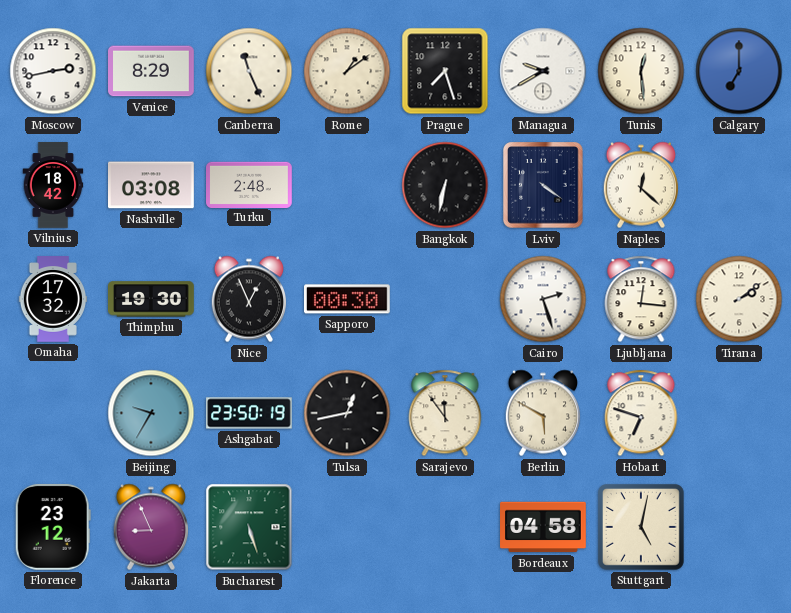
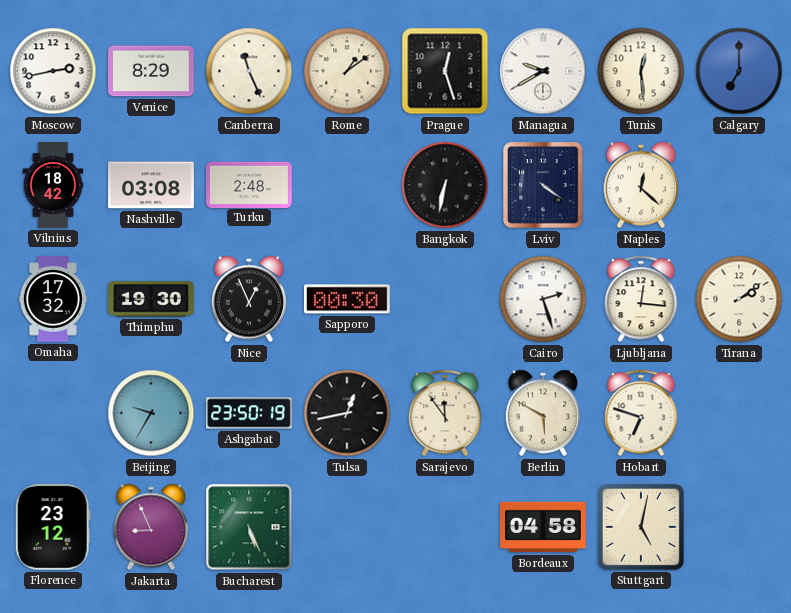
Prague: 7:27 -> 12:27 (445, 71)
Bucharest: 5:27 -> 5:26 (249, 527)
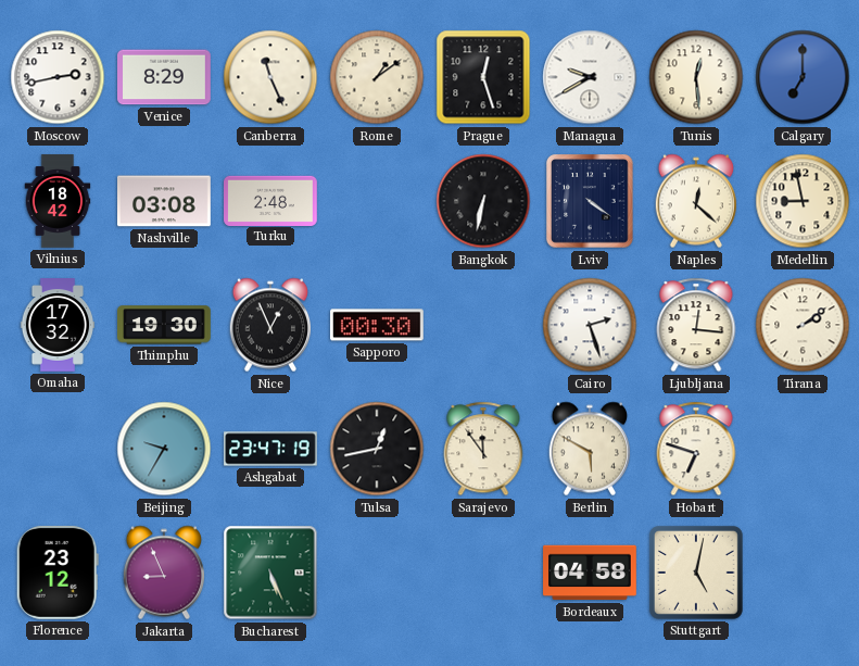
Medellin: none -> 8:58 (803, 201)
Ashgabat: 23:50 -> 23:47 (270, 449)
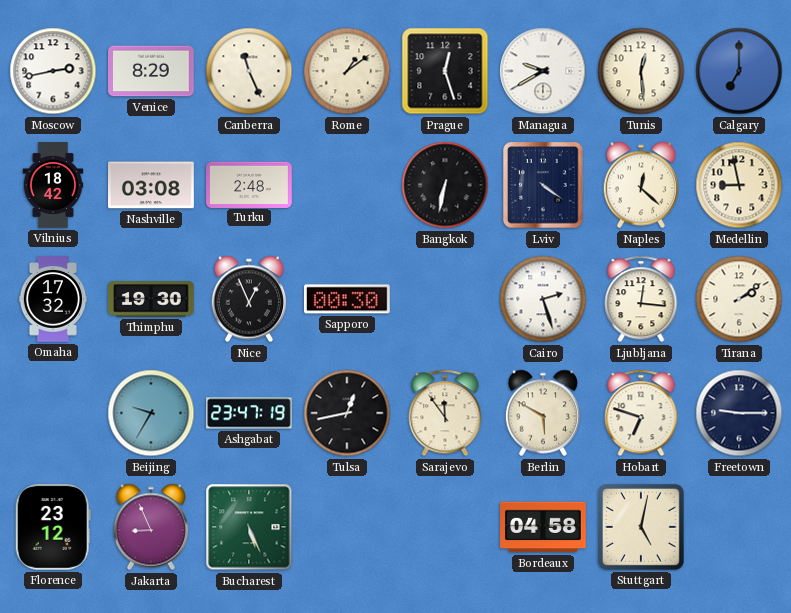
Freetown: none -> 9:15 (739, 413)
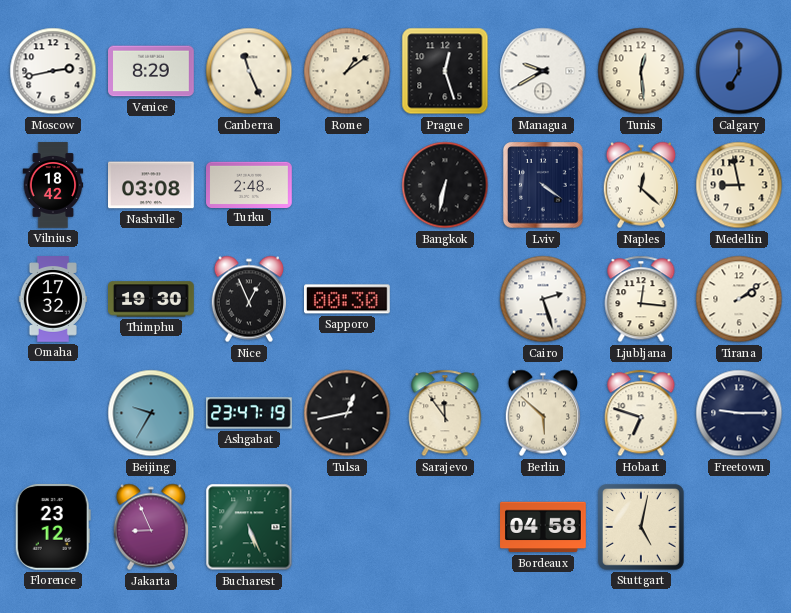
Berlin: 5:50 -> 5:52 (542, 413)
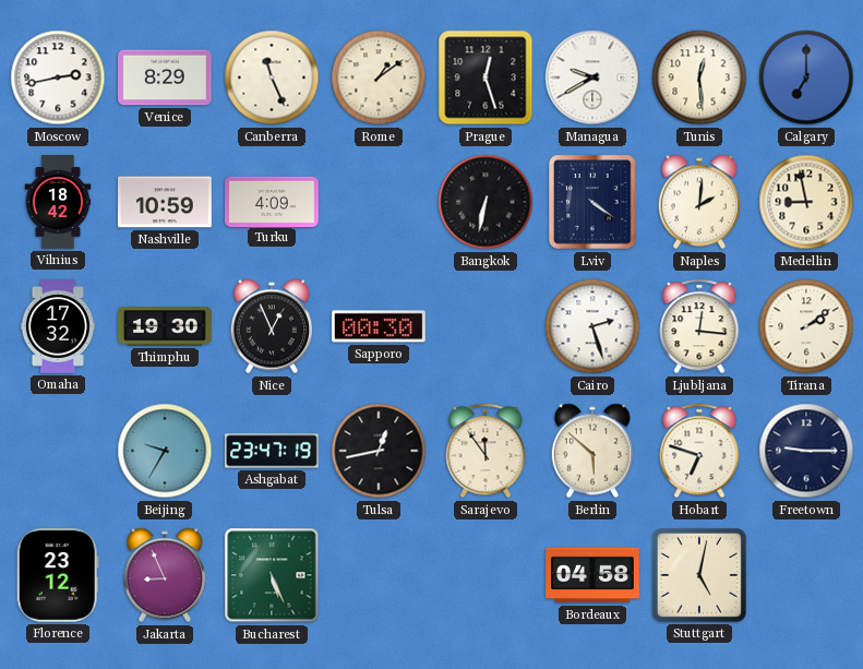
Nashville: 03:08 -> 10:59 (166, 202)
Turku: 2:48 -> 4:09 (273, 201)
Naples: 12:22 -> 2:01 (698, 202)
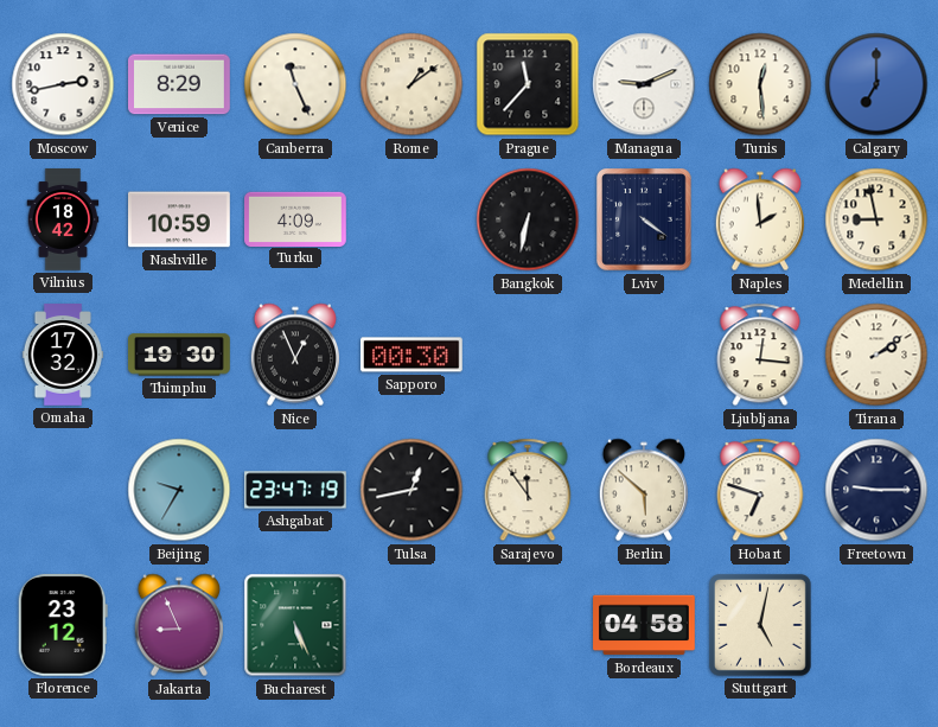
Prague: 12:27 -> 11:37 (528, 84)
Managua: 9:40 -> 9:11 (644, 84)
Naples: 2:01 -> 1:59 (759, 219)
Cairo: 2:27 -> none (592, 326)
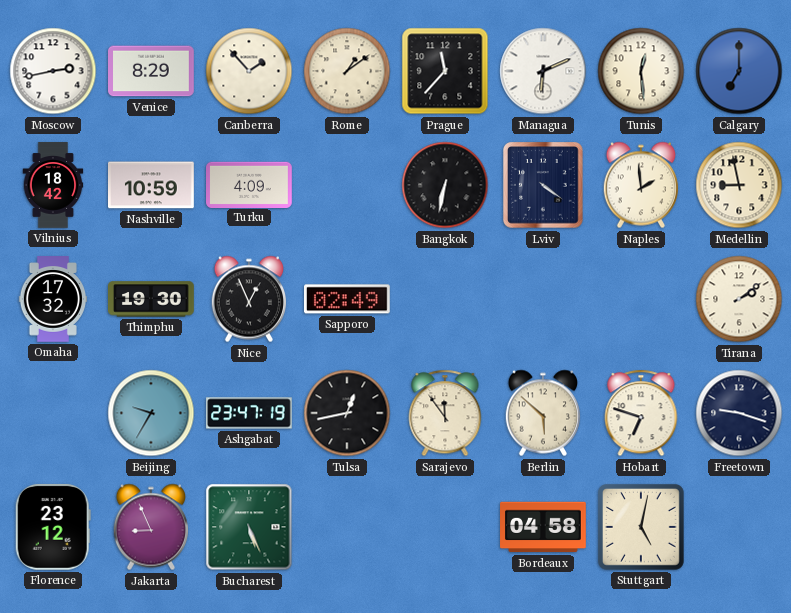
Canberra: 11:26 -> 1:53 (249, 71)
Managua: 9:11 -> 6:11 (543, 71)
Sapporo: 00:30 -> 02:49 (348, 299)
Ljubljana: 12:16 -> none (760, 355)
Freetown: 9:15 -> 9:18 (739, 413)
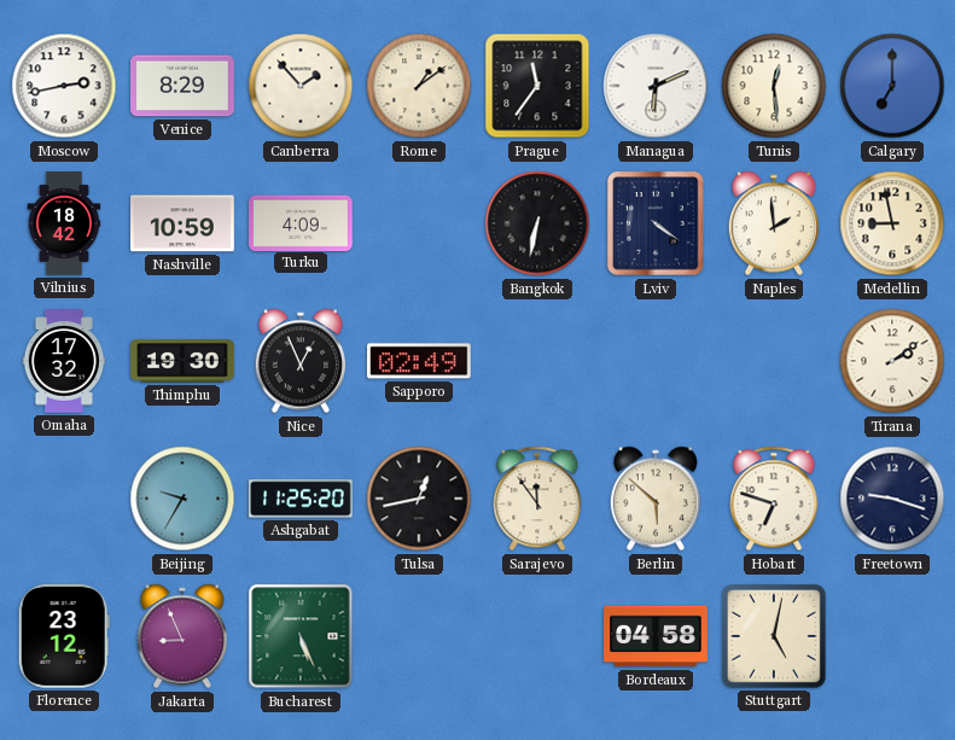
Prague: 11:37 -> 11:36 (537, 86)
Ashgabat: 23:47 -> 11:25 (301, 499)
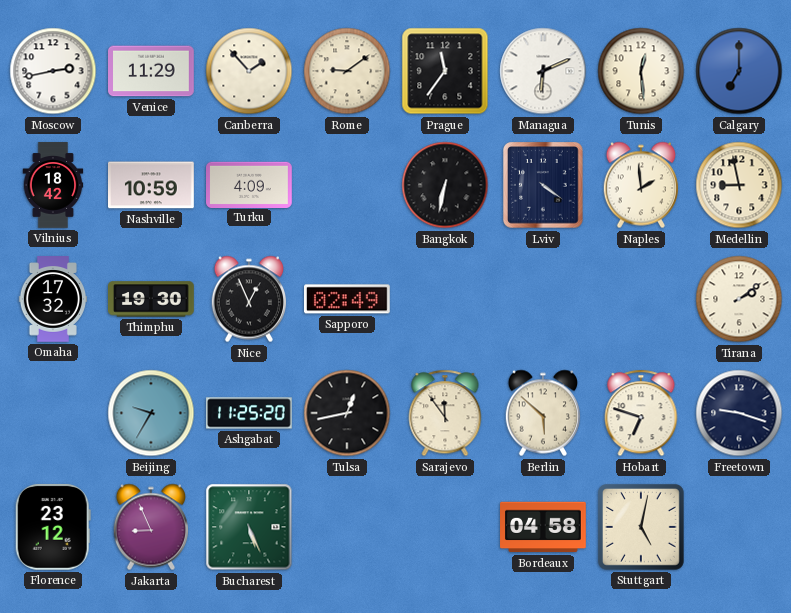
Venice: 8:29 -> 11:29 (152, 71)
Rome: 1:09 -> 9:09 (347, 71)
